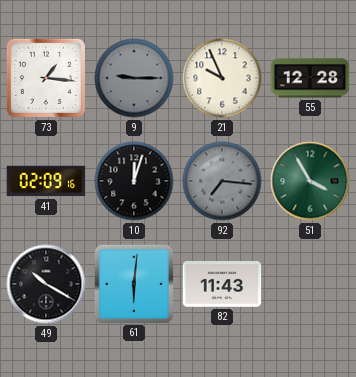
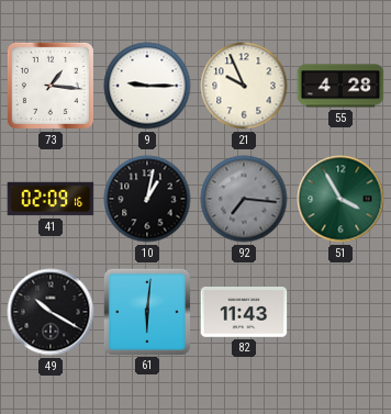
9 dial: grey -> white (147, 86)
55: 12:28 -> 4:28 (340, 86)
10: 12:03 -> 1:02 (147, 199)
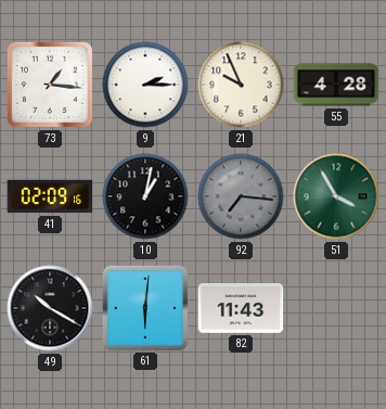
9: 9:15 -> 2:15 (145, 85)
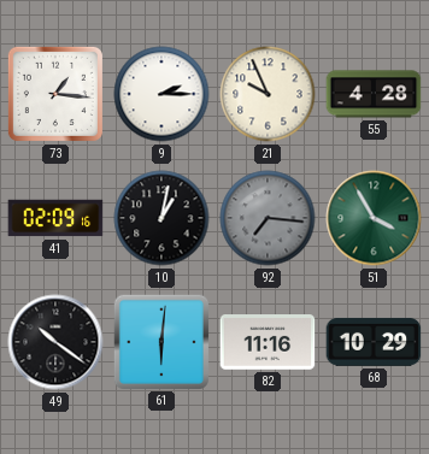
49: 10:20 -> 10:21 (55, 342)
82: 11:43 -> 11:16 (268, 342)
68: none -> 10:29 (374, 342)
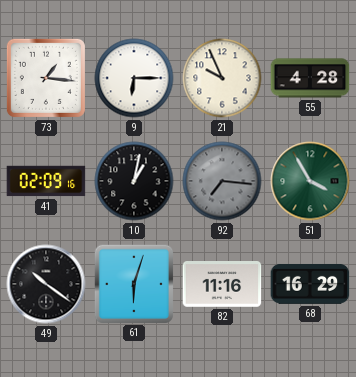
9: 2:15 -> 6:15 (134, 78)
61: 6:01 -> 6:03 (133, 283)
68: 10:29 -> 16:29 (310, 284)
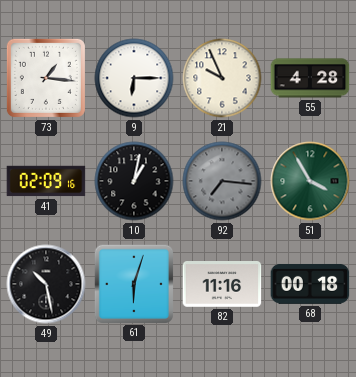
49: 10:21 -> 10:28 (46, 284)
68: 16:29 -> 00:18 (310, 284)
